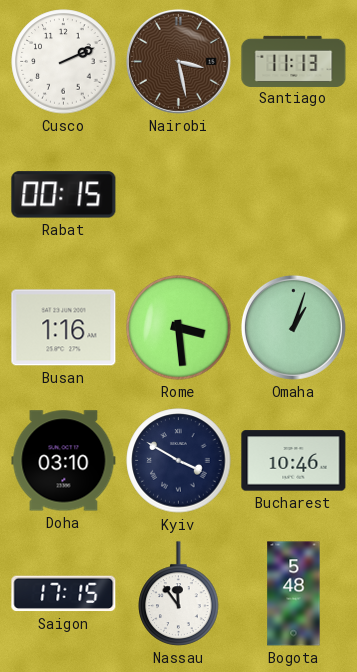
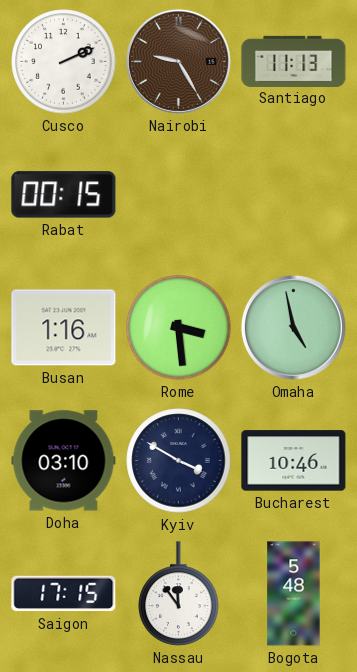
Nairobi: 3:28 -> 9:25 (178, 61)
Omaha: 1:03 -> 4:58 (293, 327)
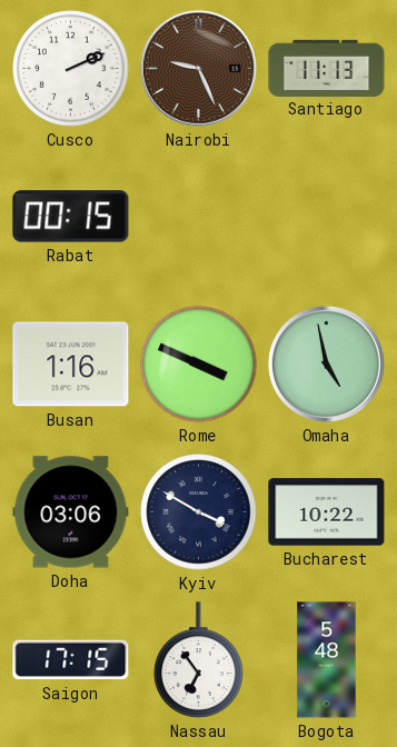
Nairobi: 9:25 -> 9:26 (198, 68)
Rome: 3:29 -> 3:49 (199, 365)
Doha: 03:10 -> 03:06 (71, 512)
Bucharest: 10:46 -> 10:22 (327, 512)
Nassau: 11:54 -> 6:54 (199, 660)
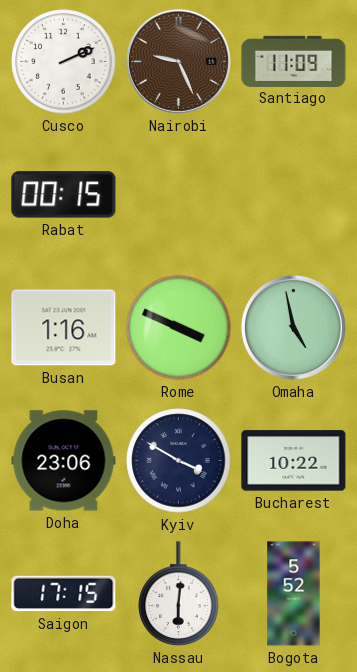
Santiago: 11:13 -> 11:09 (294, 61)
Doha: 03:06 -> 23:06 (64, 461)
Nassau: 6:54 -> 6:01 (179, 594)
Bogota: 5:48 -> 5:52 (294, 594)
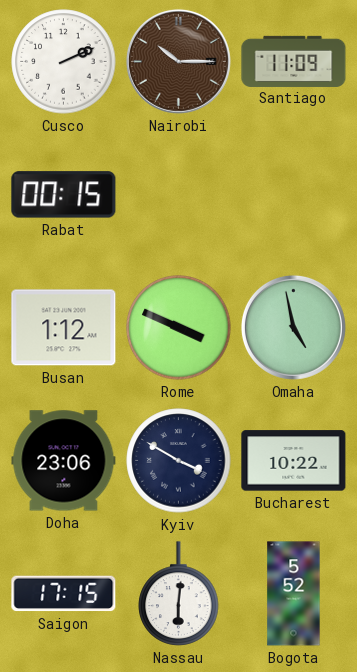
Nairobi: 9:26 -> 10:15 (178, 61)
Busan: 1:16 -> 1:12 (64, 328)
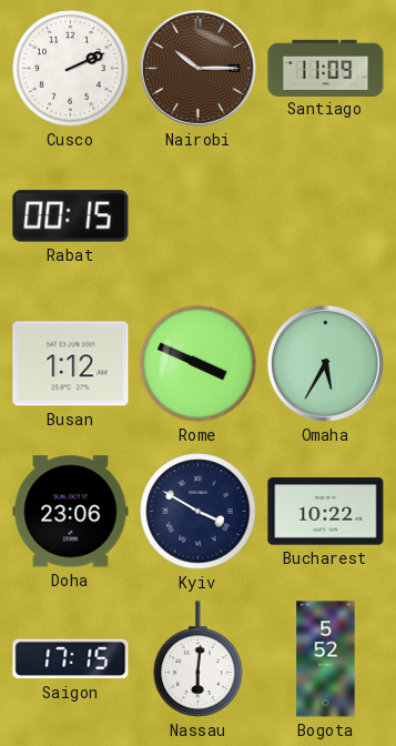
Omaha: 4:58 -> 5:35 (325, 363)
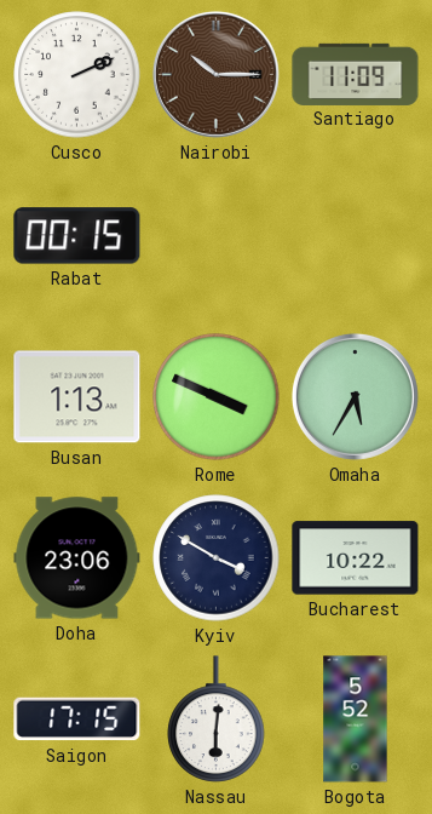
Busan: 1:12 -> 1:13 (77, 397)
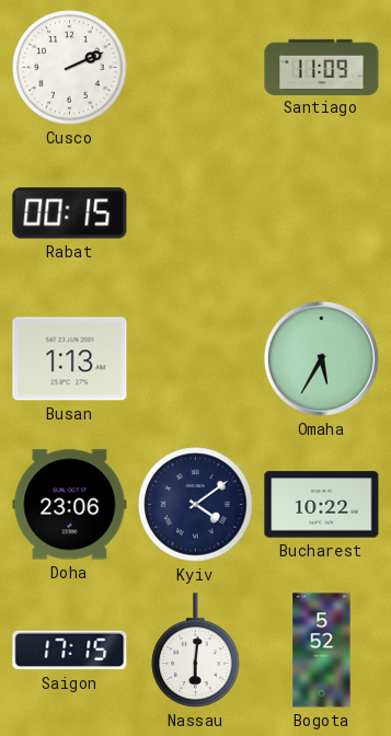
Nairobi: 10:15 -> none (215, 74)
Rome: 3:49 -> none (217, 397)
Kyiv: 3:50 -> 4:09 (196, 505)
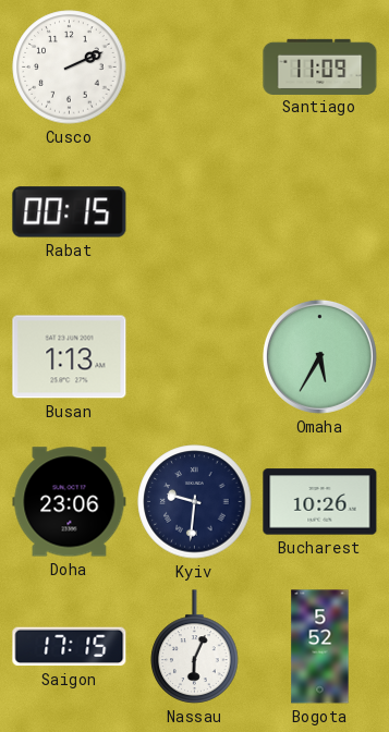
Kyiv: 4:09 -> 9:31 (195, 502)
Bucharest: 10:22 -> 10:26 (320, 502)
Nassau: 6:01 -> 6:04 (195, 647)
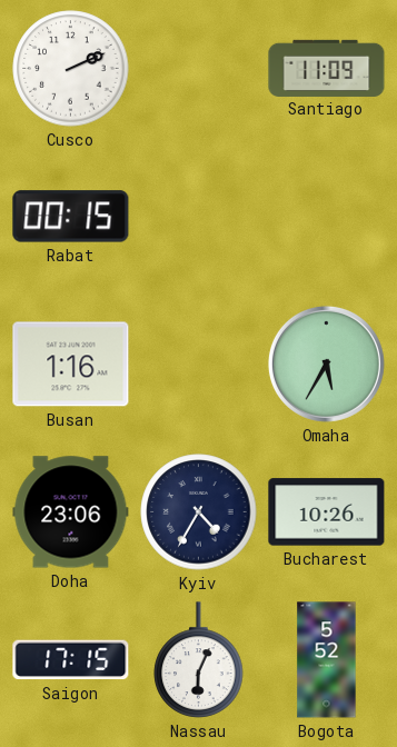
Busan: 1:13 -> 1:16 (71, 365)
Kyiv: 9:31 -> 4:35 (199, 512)
